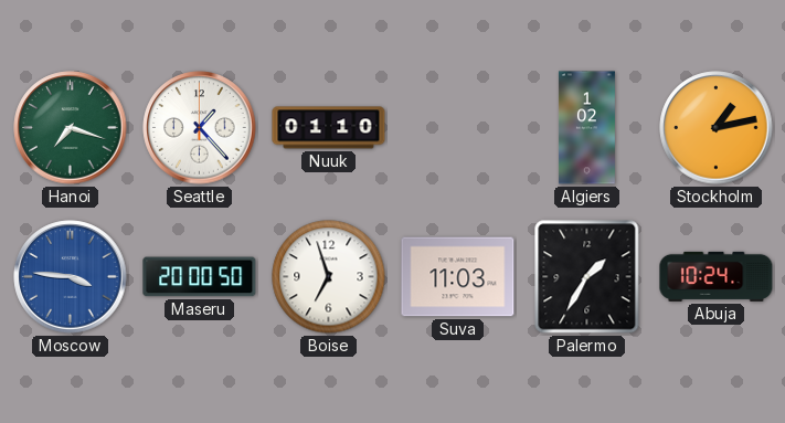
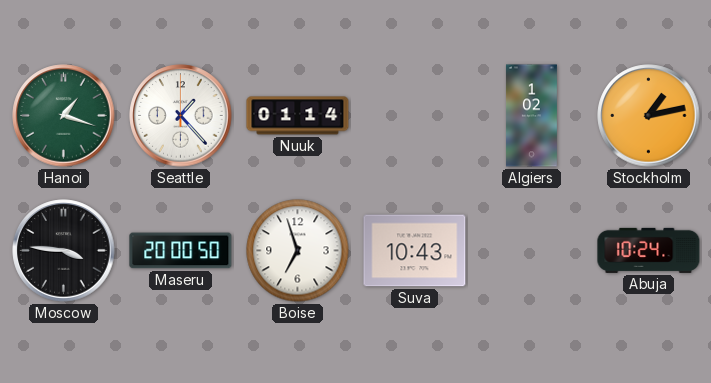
Hanoi: 7:18 -> 1:18 (64, 116)
Nuuk: 01:10 -> 01:14 (298, 116)
Moscow dial: blue -> black (64, 251)
Suva: 11:03 -> 10:43 (415, 251)
Palermo: 1:35 -> none (587, 277)
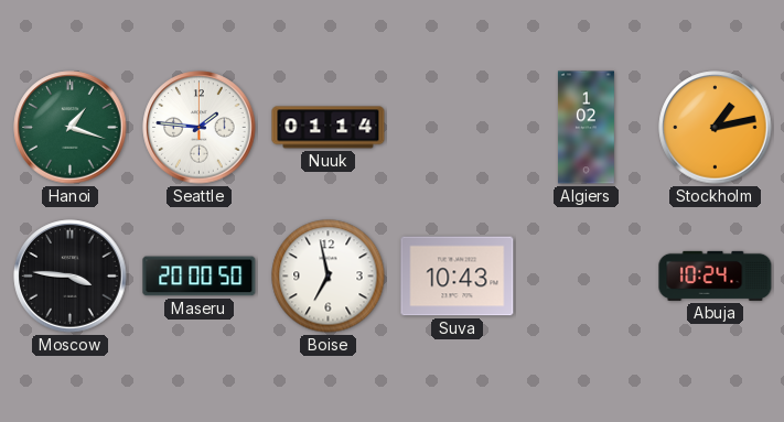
Seattle: 1:23 -> 1:46 (200, 128)
Boise: 6:57 -> 6:58 (329, 277)
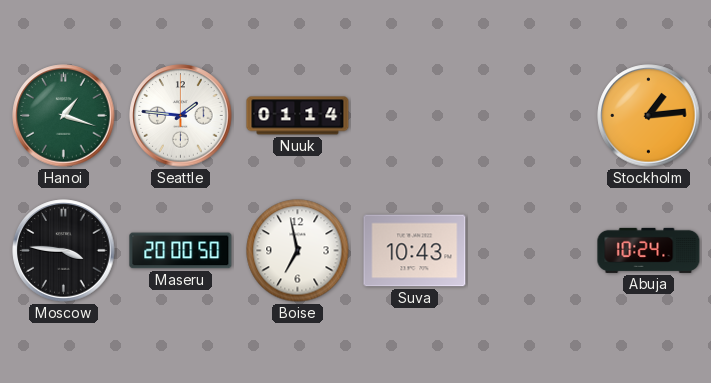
Algiers: 1:02 -> none (586, 128)
Stockholm: 1:13 -> 1:14 (649, 116)
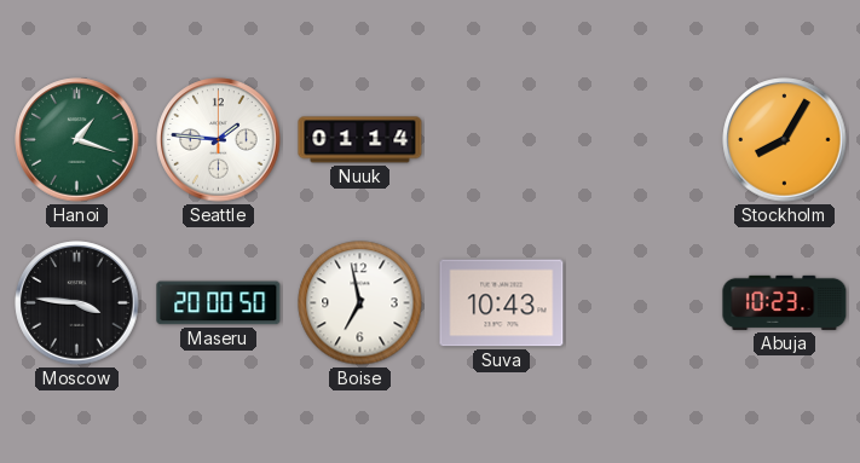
Stockholm: 1:14 -> 8:05 (785, 140)
Abuja: 10:24 -> 10:23 (785, 302)
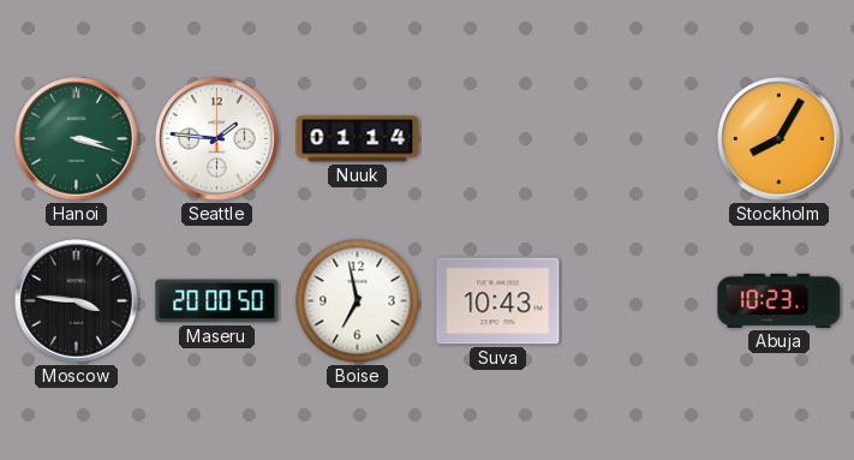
Hanoi: 1:18 -> 3:18 (77, 139)
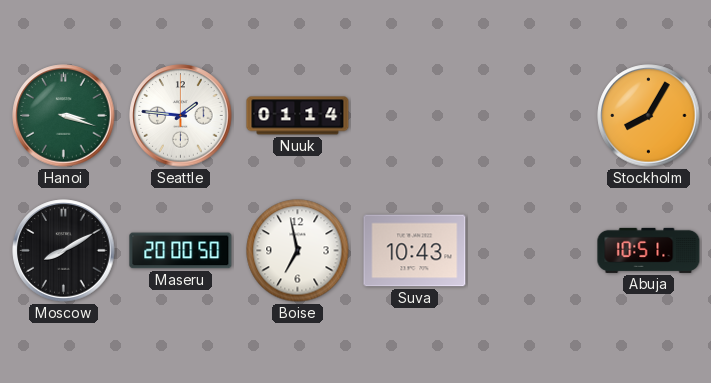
Moscow: 3:46 -> 8:10 (64, 251)
Abuja: 10:23 -> 10:51 (649, 250)
